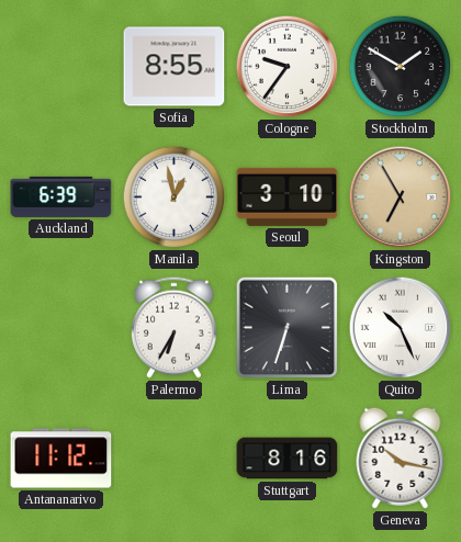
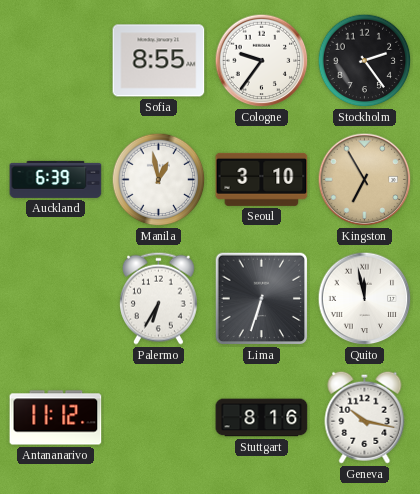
Stockholm: 1:50 -> 2:24 (365, 61)
Quito: 10:26 -> 11:58 (365, 299)
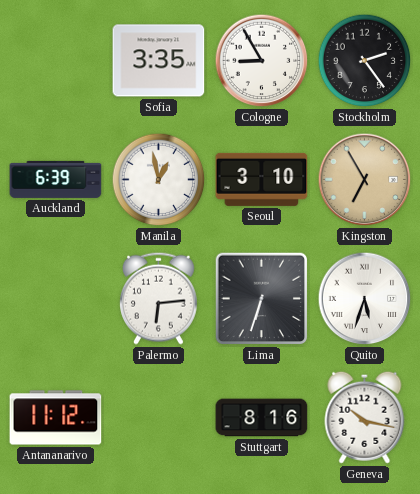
Sofia: 8:55 -> 3:35 (159, 61)
Cologne: 9:36 -> 8:55 (262, 61)
Palermo: 6:35 -> 6:14 (159, 298)
Quito: 11:58 -> 5:33 (365, 299)
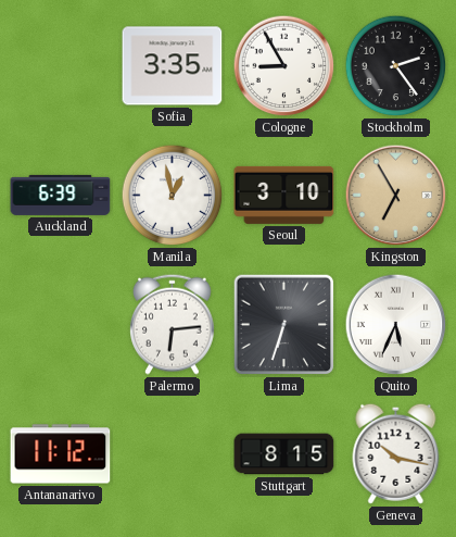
Quito: 5:33 -> 5:34 (396, 325)
Stuttgart: 8:16 -> 8:15 (284, 454)
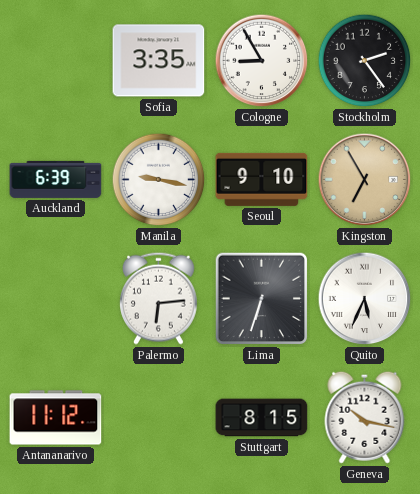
Manila: 12:58 -> 9:17 (159, 180)
Seoul: 3:10 -> 9:10 (262, 179)
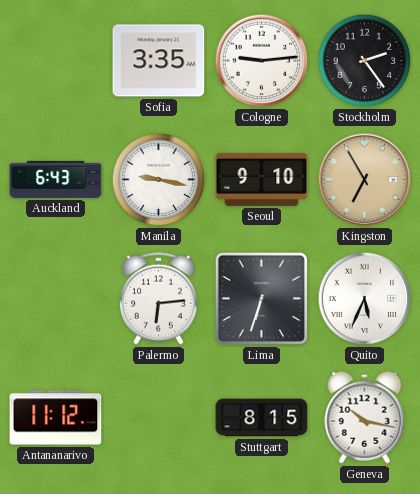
Cologne: 8:55 -> 9:14 (262, 61)
Auckland: 6:39 -> 6:43 (56, 179)
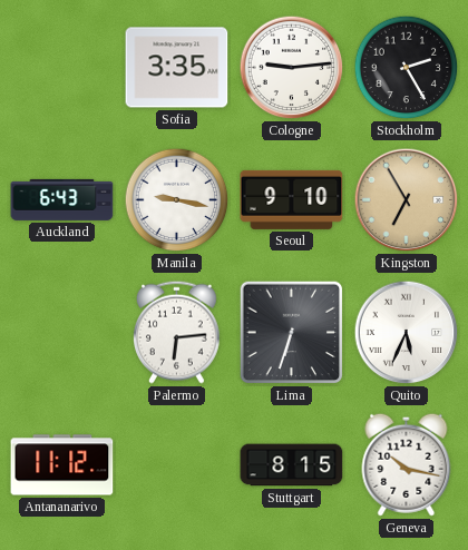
Stockholm: 2:24 -> 2:25 (407, 68)
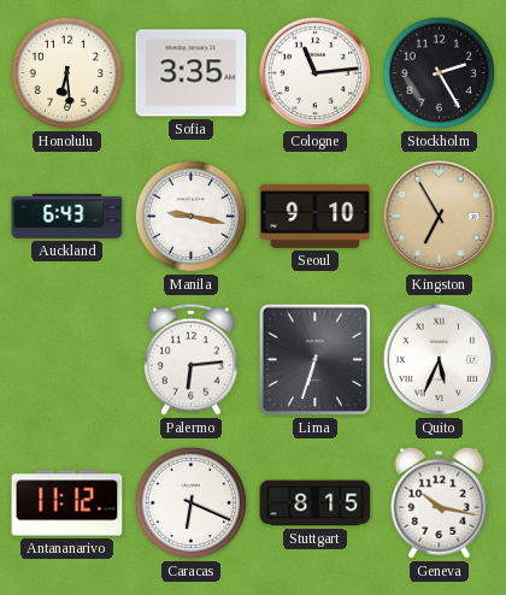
Honolulu: none -> 6:29 (67, 73)
Cologne: 9:14 -> 11:14 (316, 73)
Caracas: none -> 6:19 (192, 503)
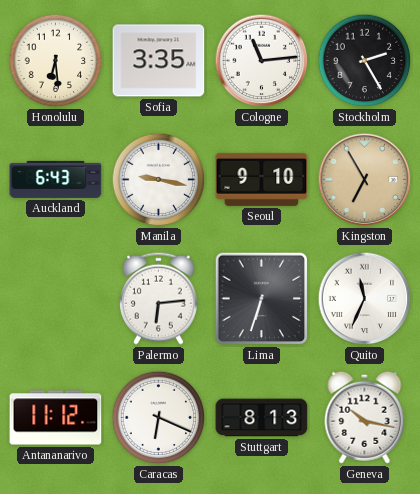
Quito: 5:34 -> 11:34 (365, 299)
Stuttgart: 8:15 -> 8:13 (262, 418)
